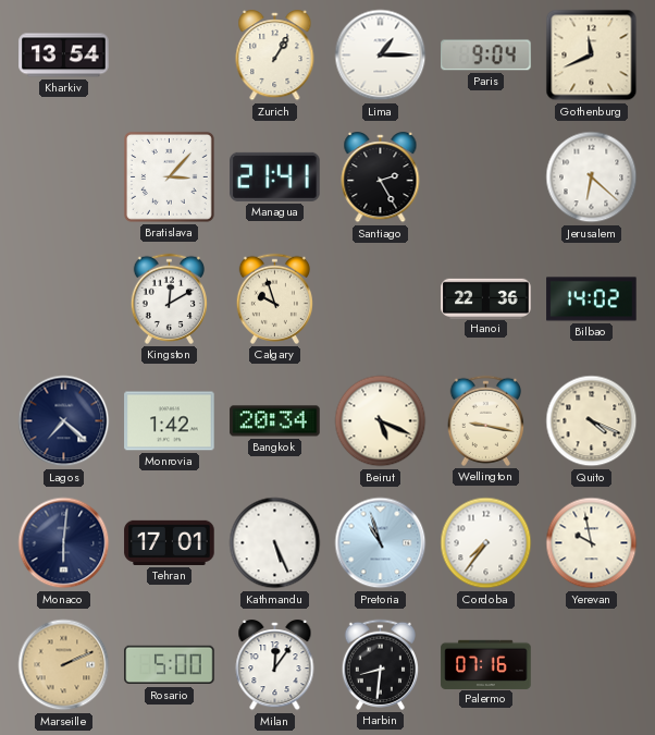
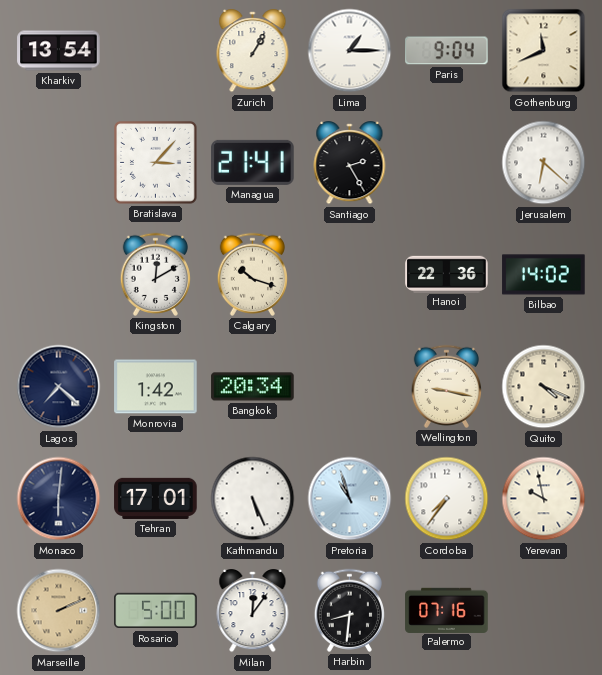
Calgary: 9:57 -> 10:18 (252, 274)
Beirut: 5:19 -> none (381, 421)
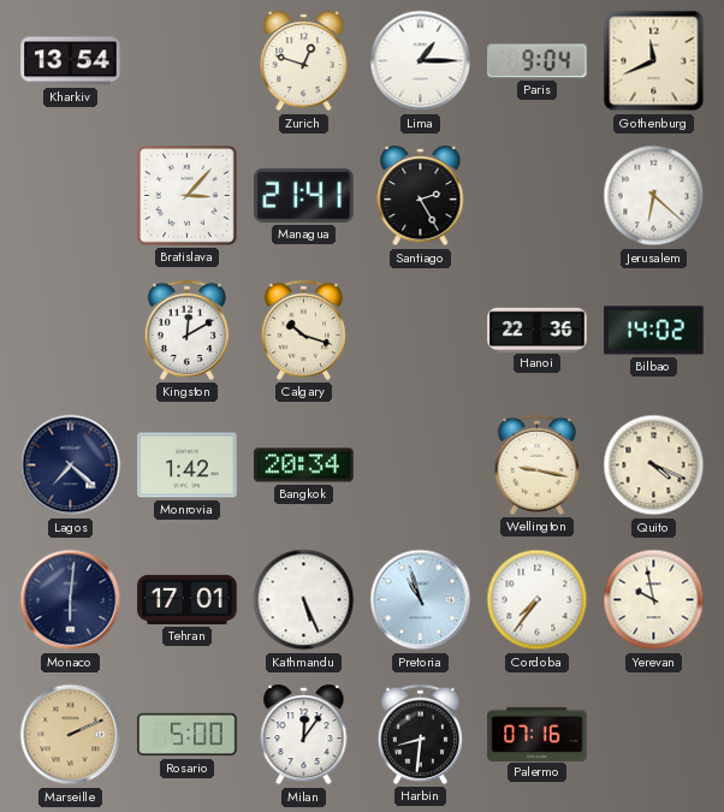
Zurich: 1:05 -> 12:48 (304, 61)
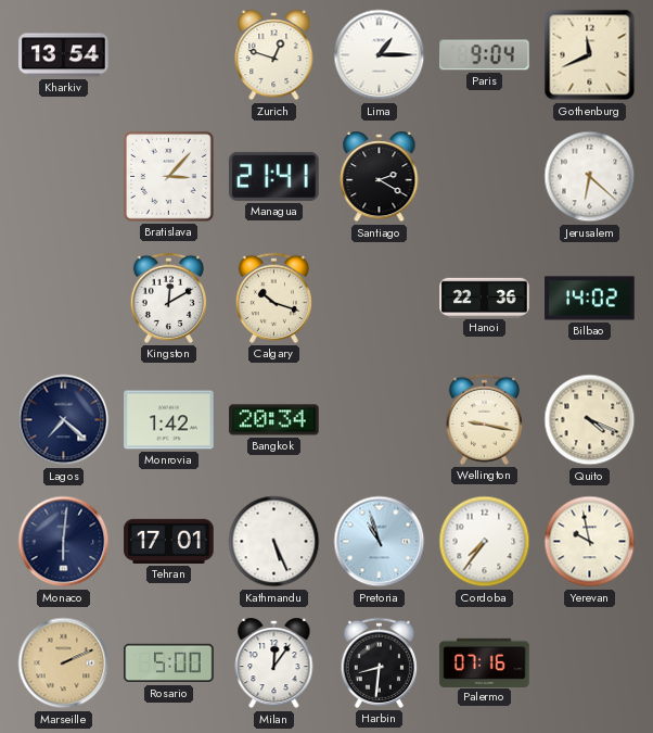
Santiago: 2:25 -> 2:20 (380, 177)
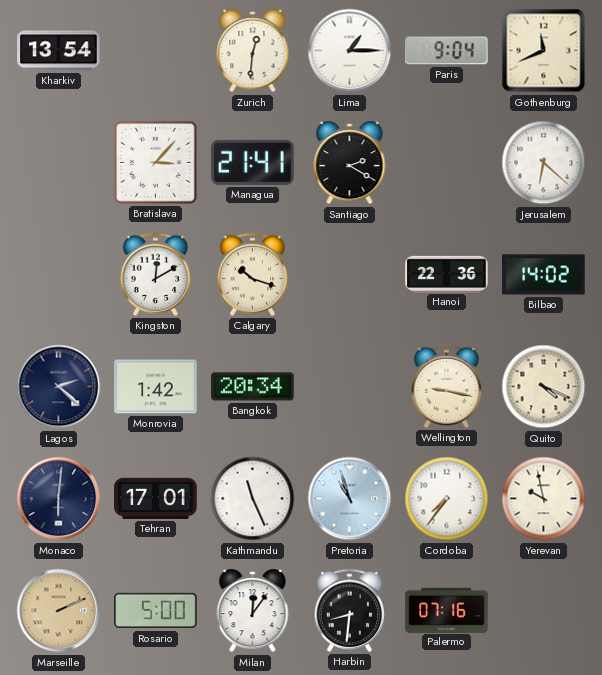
Zurich: 12:48 -> 12:31 (253, 51)
Lagos: 7:22 -> 2:22 (59, 387)
Kathmandu: 5:26 -> 11:26 (253, 499)
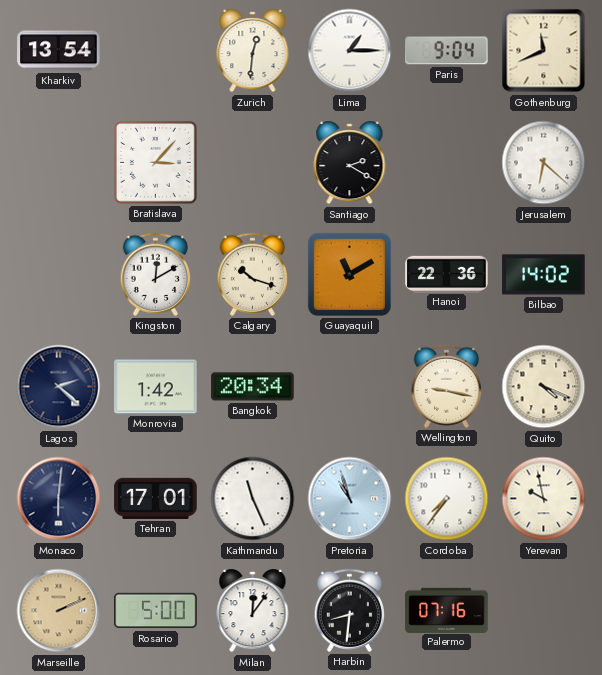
Managua: 21:41 -> none (253, 162)
Guayaquil: none -> 11:10 (349, 274)
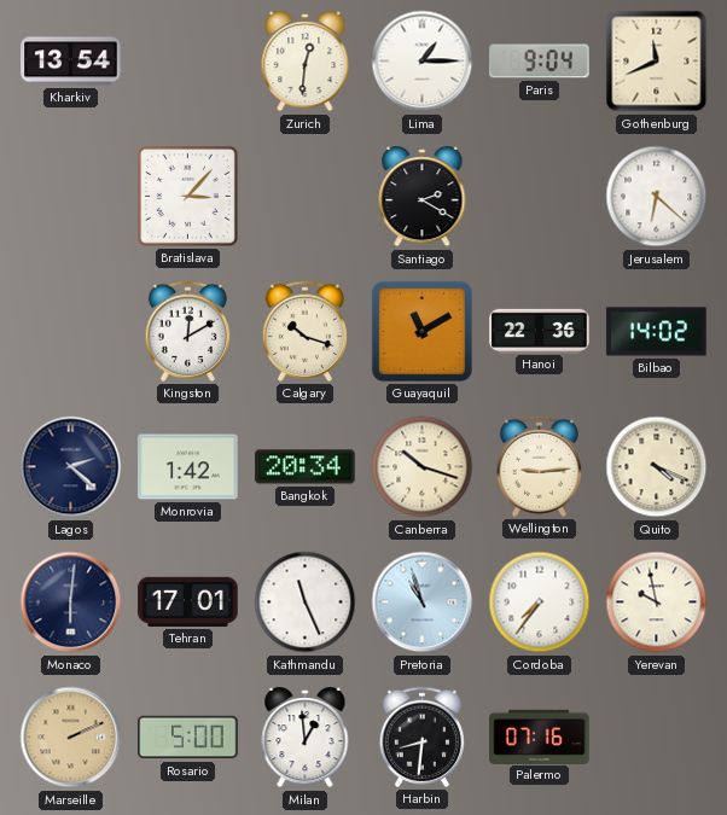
Canberra: none -> 10:18 (423, 467)
Wellington: 9:17 -> 9:14 (539, 466)
Milan: 12:06 -> 12:59 (306, 738)
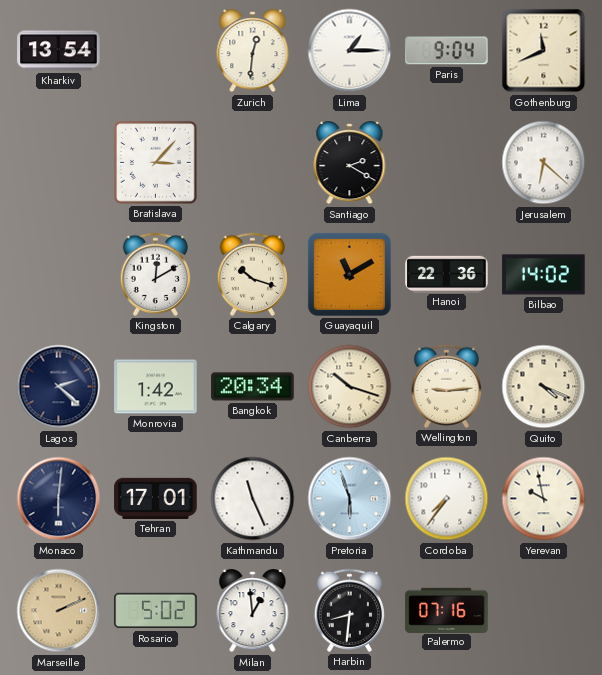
Pretoria: 10:57 -> 5:57 (350, 499)
Rosario: 5:00 -> 5:02 (156, 611)
